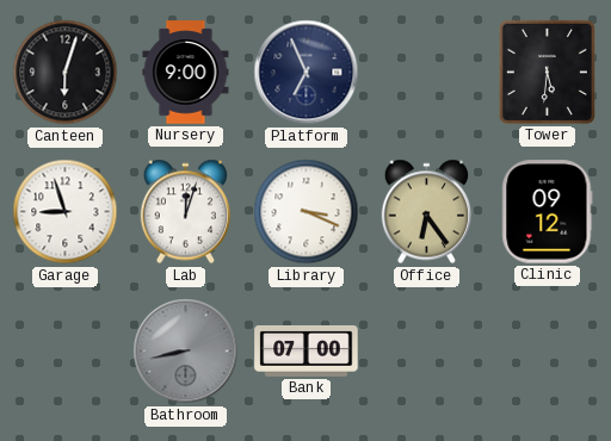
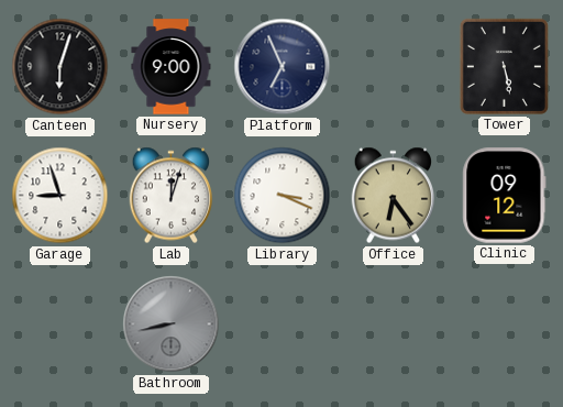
Tower: 5:31 -> 5:28 (504, 66)
Bank: 07:00 -> none (307, 350)
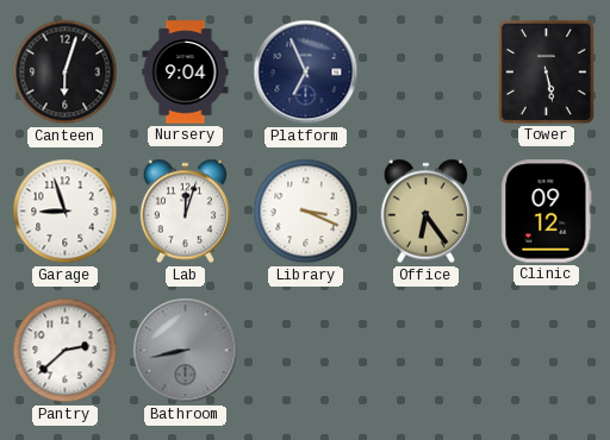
Nursery: 9:00 -> 9:04 (186, 73)
Pantry: none -> 2:38 (66, 351)
